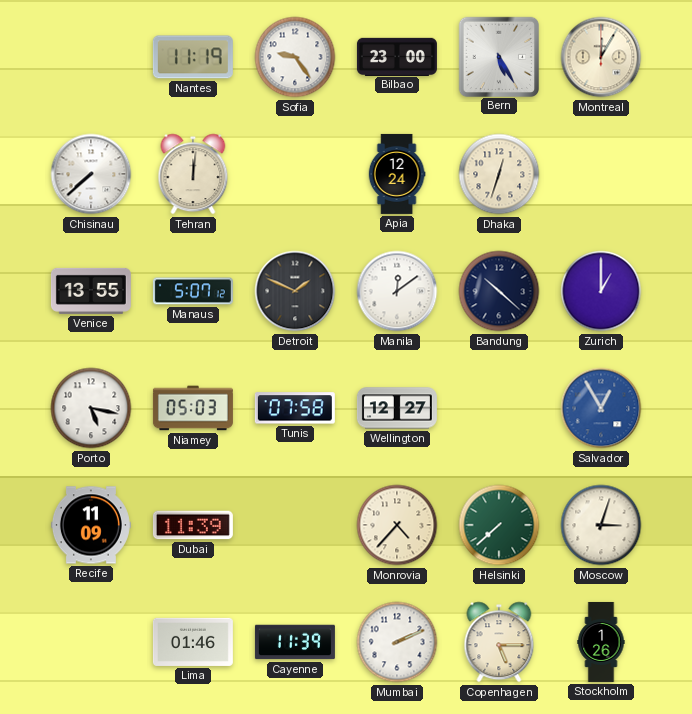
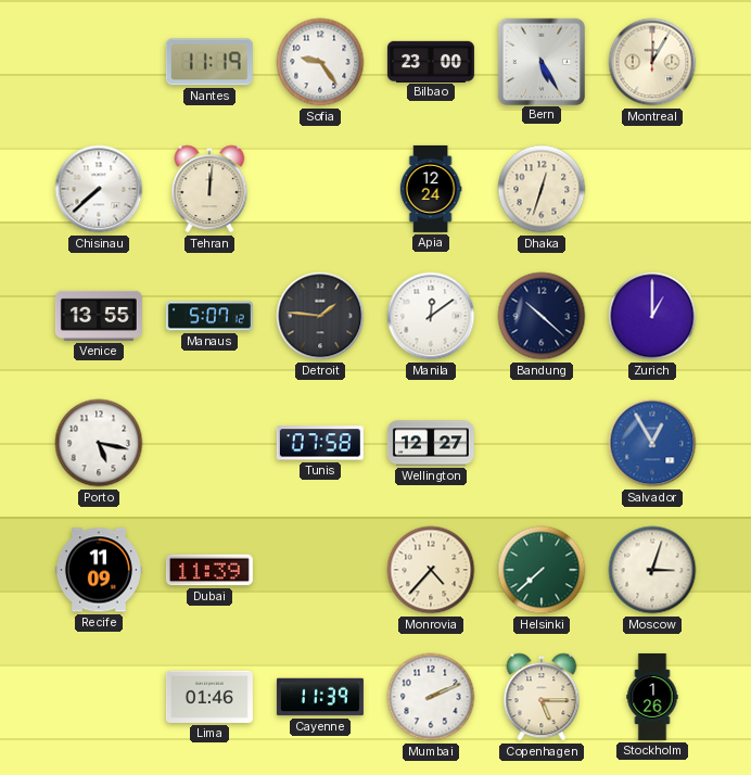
Detroit: 1:49 -> 1:46 (320, 316)
Niamey: 05:03 -> none (193, 408)
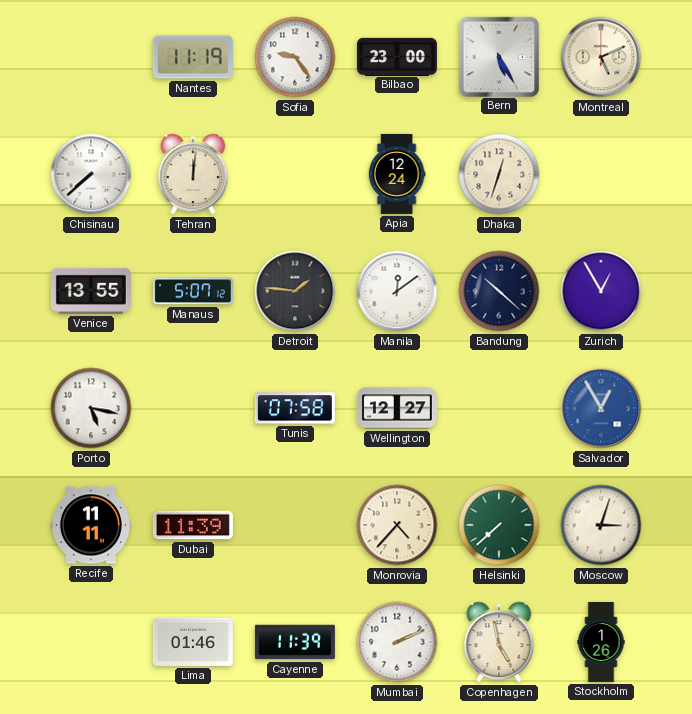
Montreal: 12:05 -> 5:11 (601, 57)
Zurich: 1:00 -> 12:55 (601, 291)
Recife: 11:09 -> 11:11 (91, 525)
Copenhagen: 5:15 -> 4:58 (499, 642)
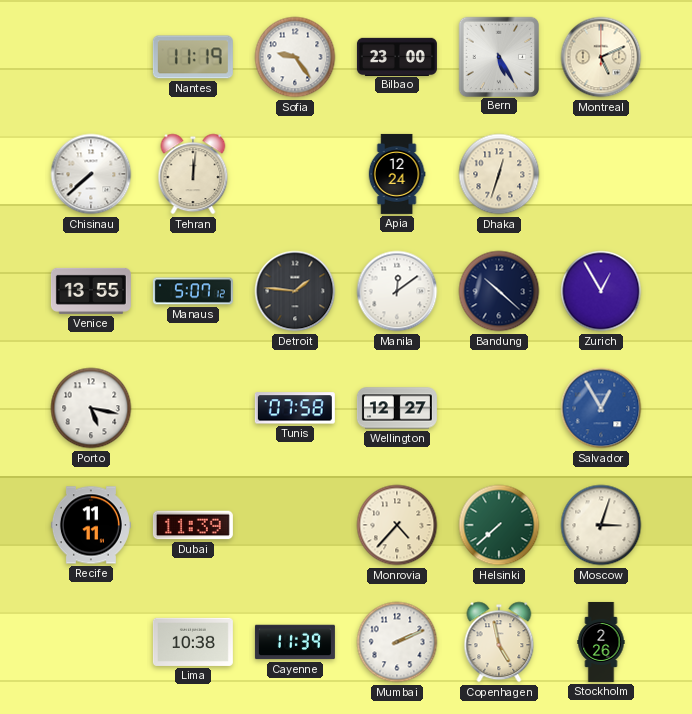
Lima: 01:46 -> 10:38 (193, 642)
Stockholm: 1:26 -> 2:26 (601, 642)
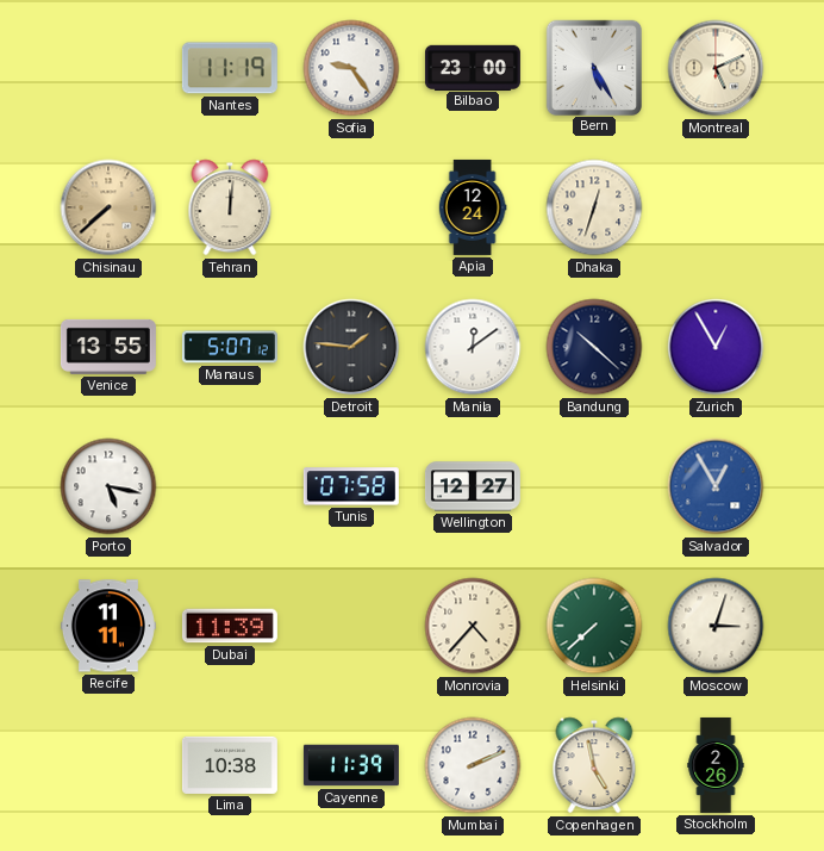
Chisinau dial: white -> champagne (108, 207)
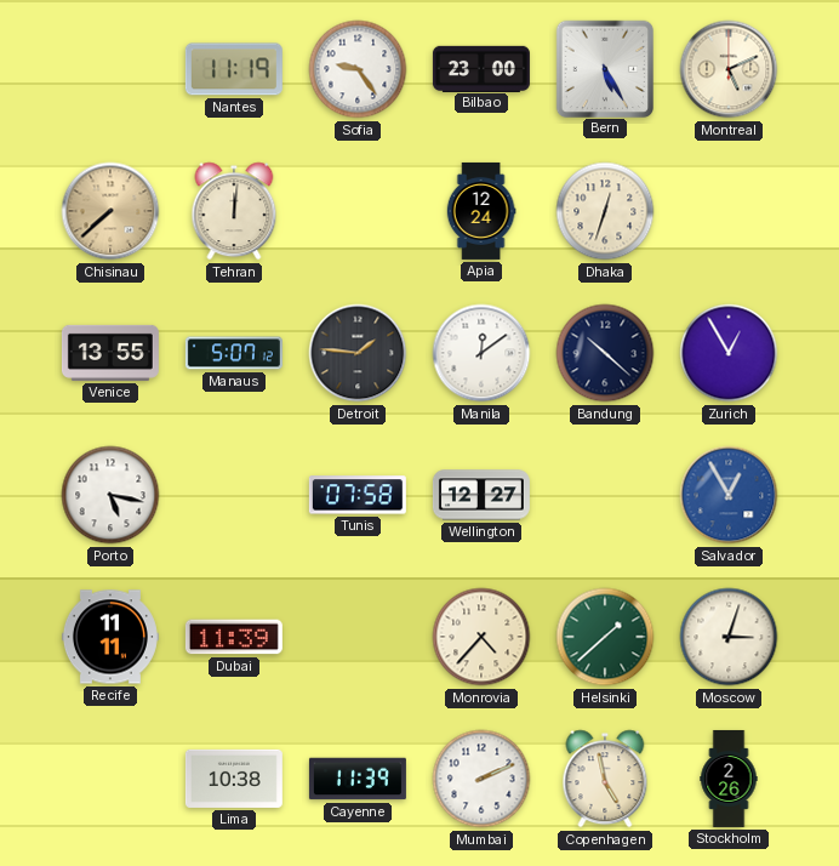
Helsinki: 7:38 -> 1:38 (605, 637)
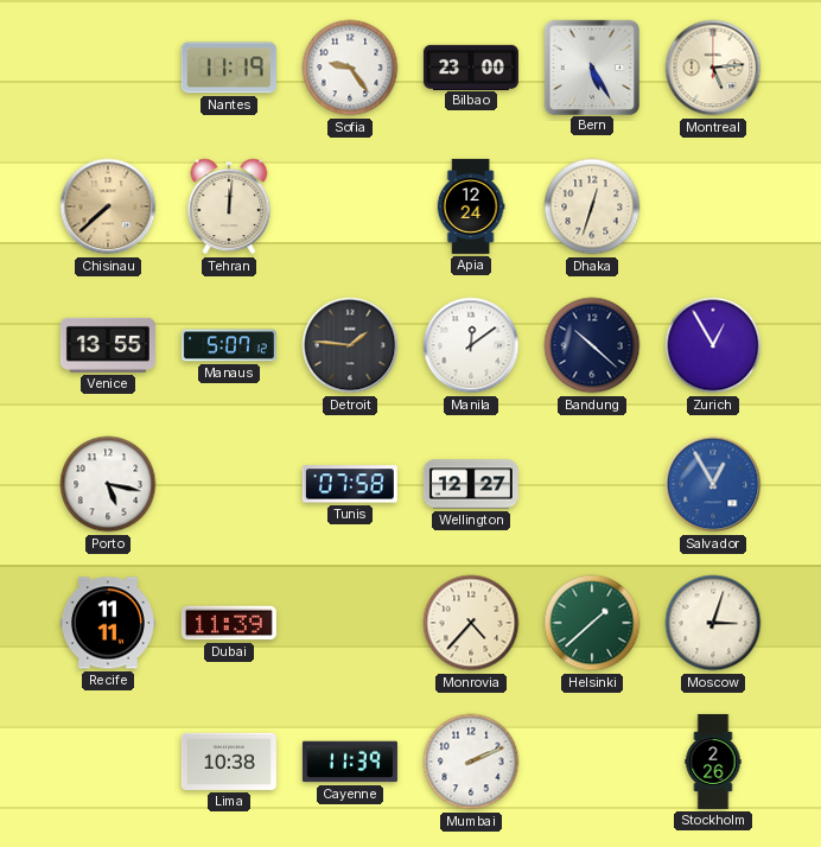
Montreal: 5:11 -> 5:14 (713, 68)
Copenhagen: 4:58 -> none (605, 779)
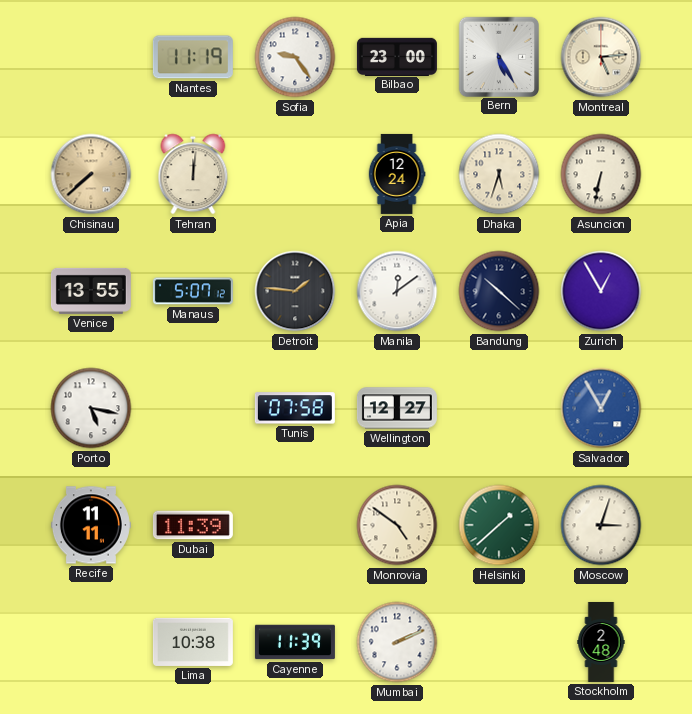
Dhaka: 12:33 -> 5:33 (499, 174)
Asuncion: none -> 6:32 (601, 174)
Monrovia: 4:37 -> 4:51 (397, 525)
Stockholm: 2:26 -> 2:48 (601, 642)
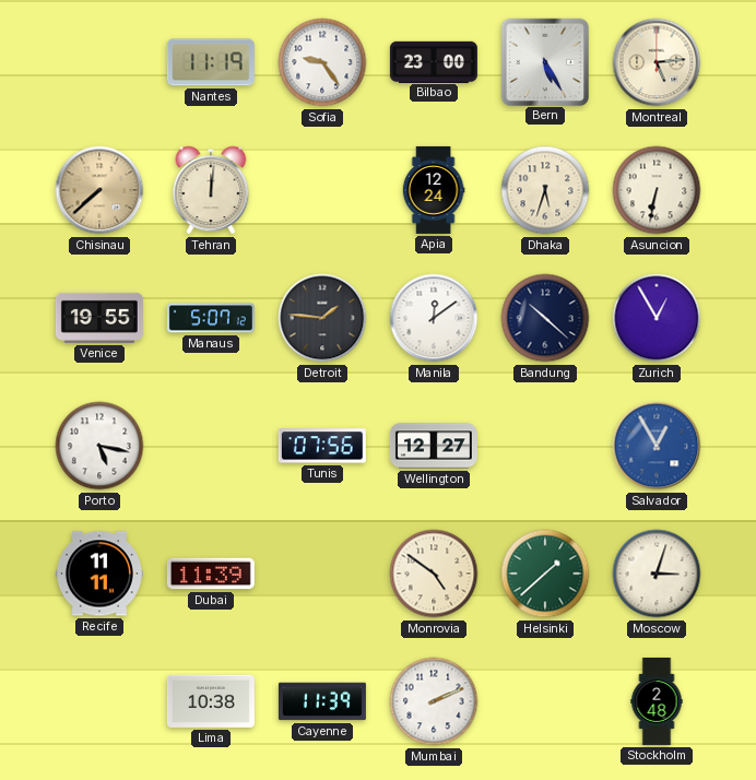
Venice: 13:55 -> 19:55 (99, 318)
Tunis: 07:58 -> 07:56 (322, 446)
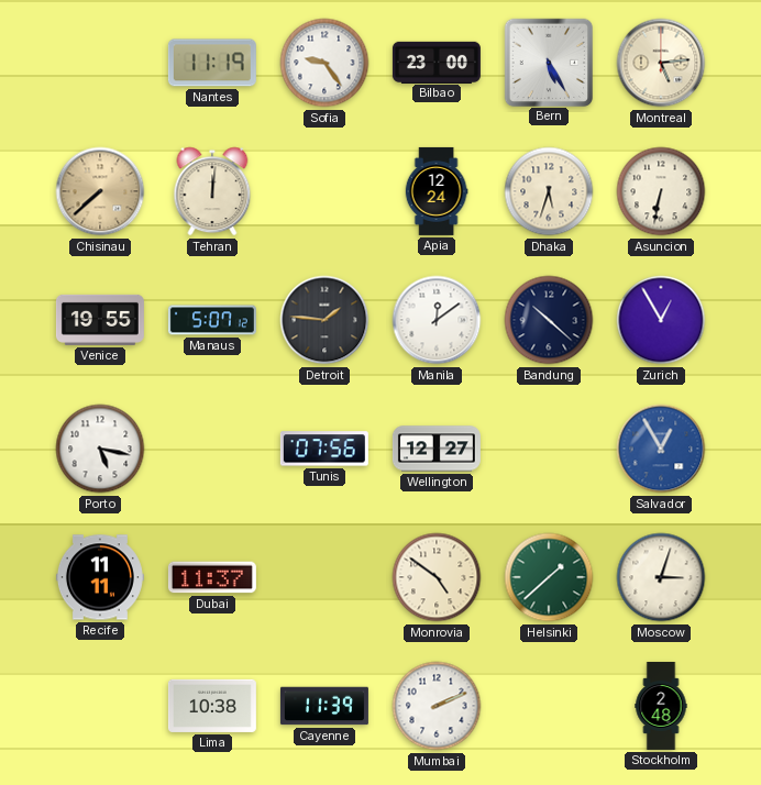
Dubai: 11:39 -> 11:37 (212, 577)
